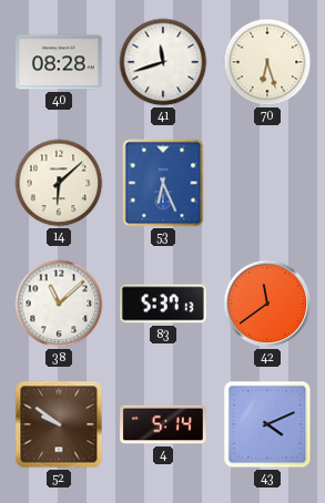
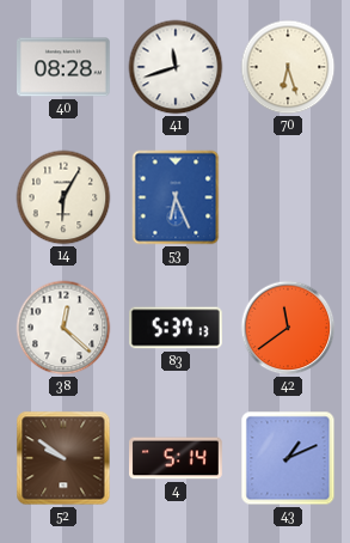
14: 6:08 -> 6:05 (63, 197)
38: 11:08 -> 12:22 (63, 328)
43: 4:11 -> 1:11 (288, 458)
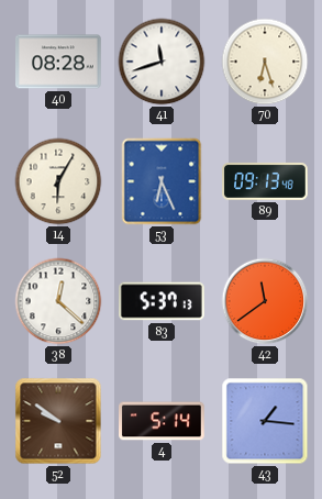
89: none -> 09:13 (266, 181)
43: 1:11 -> 1:16 (265, 421)
